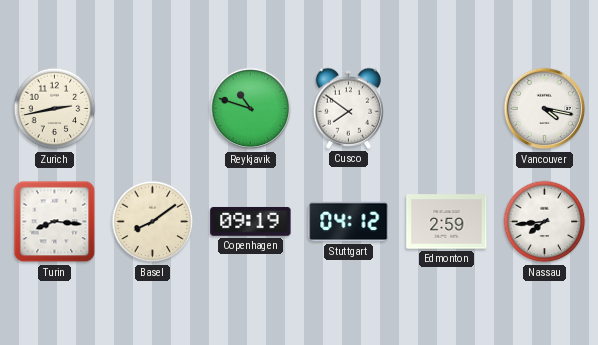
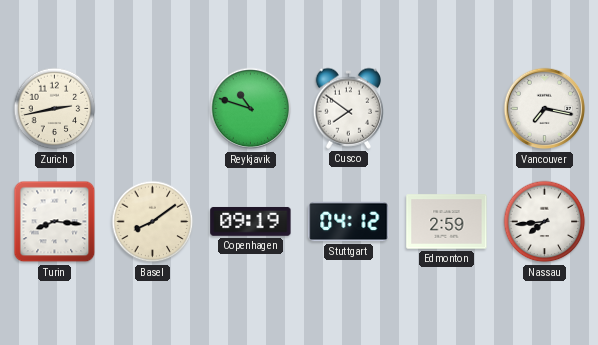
Vancouver: 4:17 -> 7:17 (545, 109)
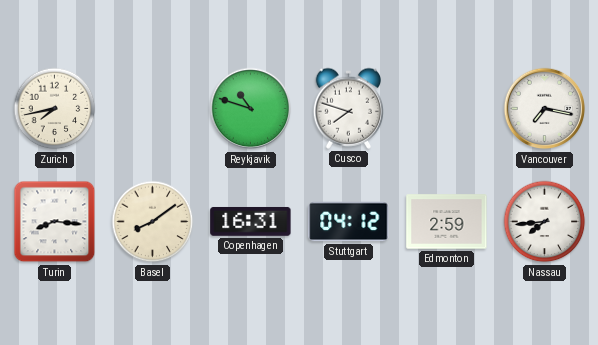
Zurich: 2:43 -> 7:43 (55, 109)
Cusco: 7:51 -> 7:48 (349, 108)
Copenhagen: 09:19 -> 16:31 (251, 222)
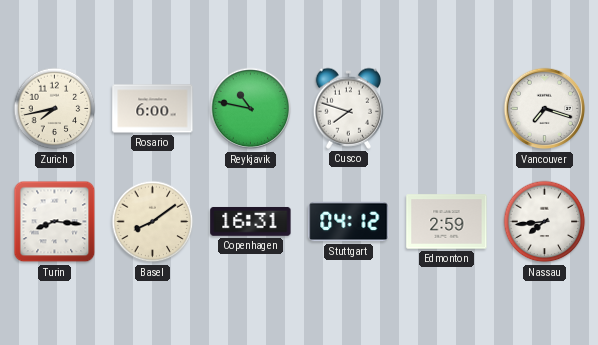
Rosario: none -> 6:00 (153, 109)
Reykjavik: 10:48 -> 10:47 (251, 109)
Vancouver: 7:17 -> 7:18 (545, 109)
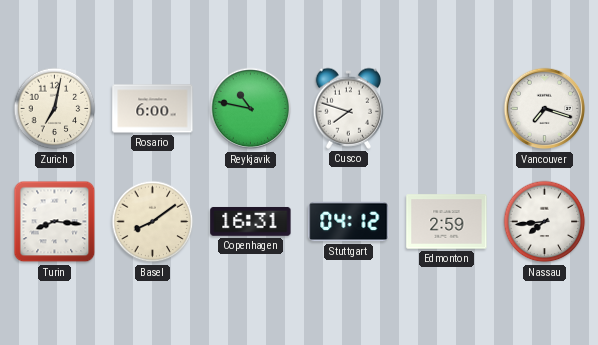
Zurich: 7:43 -> 7:02 (55, 109)
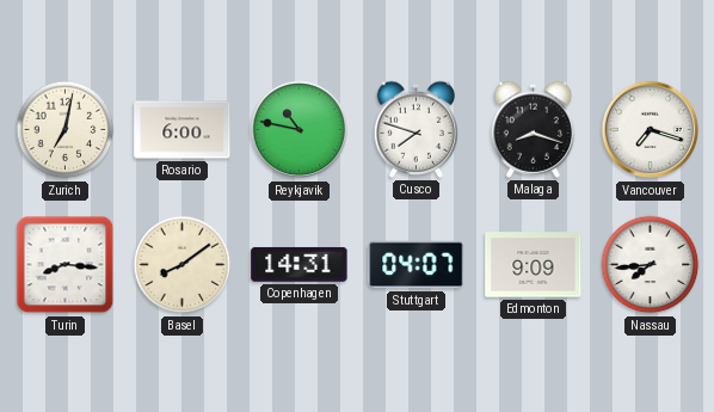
Malaga: none -> 8:18 (534, 129)
Copenhagen: 16:31 -> 14:31 (300, 265)
Stuttgart: 04:12 -> 04:07 (417, 265)
Edmonton: 2:59 -> 9:09 (534, 265)
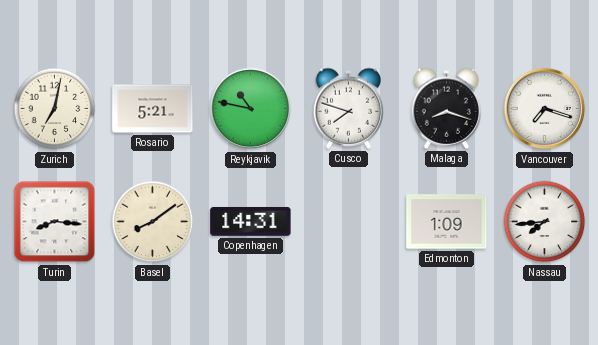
Rosario: 6:00 -> 5:21 (153, 109)
Stuttgart: 04:07 -> none (417, 265)
Edmonton: 9:09 -> 1:09 (447, 222)
